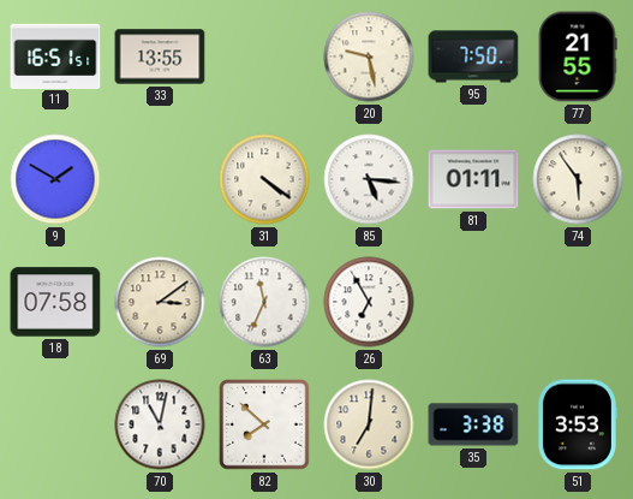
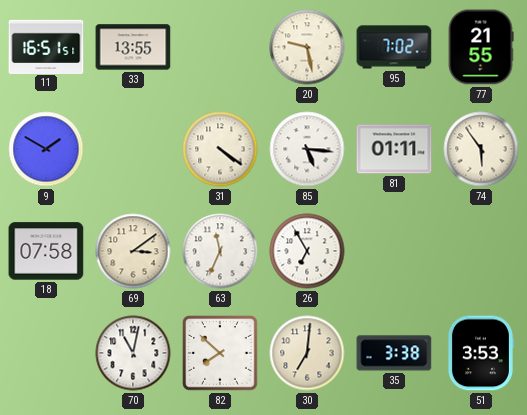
95: 7:50 -> 7:02 (394, 47)
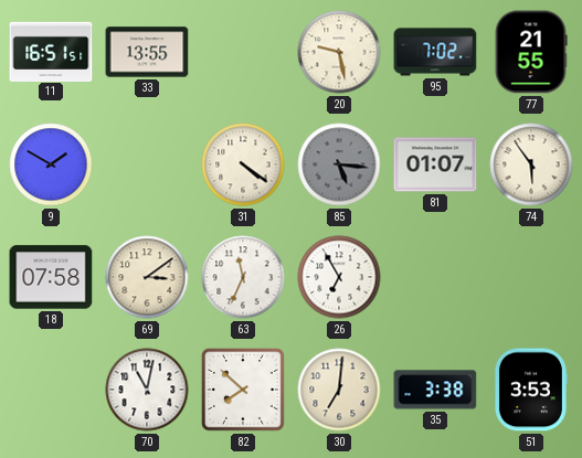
85 dial: white -> grey (339, 164)
81: 01:11 -> 01:07 (435, 164)
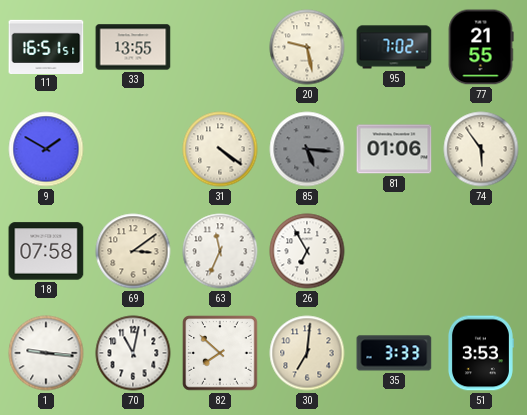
81: 01:07 -> 01:06 (394, 149)
1: none -> 9:16 (46, 353)
35: 3:38 -> 3:33 (394, 353)
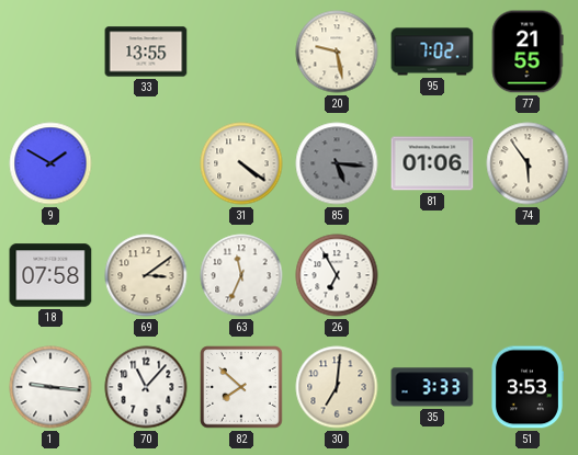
11: 16:51 -> none (46, 46)
70: 11:02 -> 11:07 (146, 387)
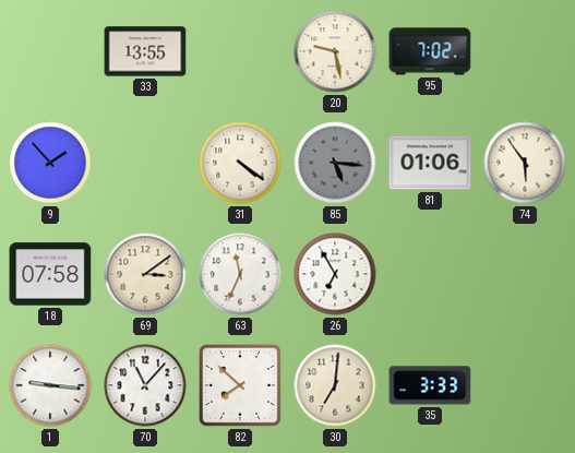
77: 21:55 -> none (528, 52)
9: 1:50 -> 1:53 (50, 163)
51: 3:53 -> none (526, 387)
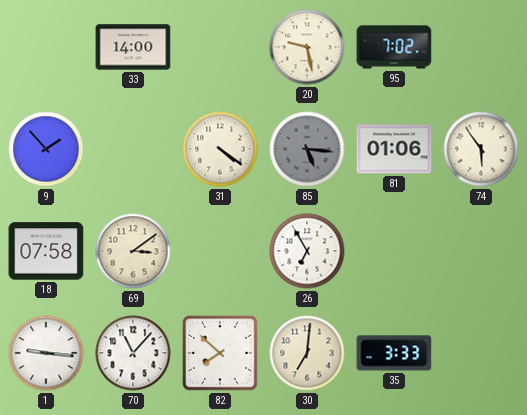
33: 13:55 -> 14:00 (133, 47)
63: 11:34 -> none (240, 274)
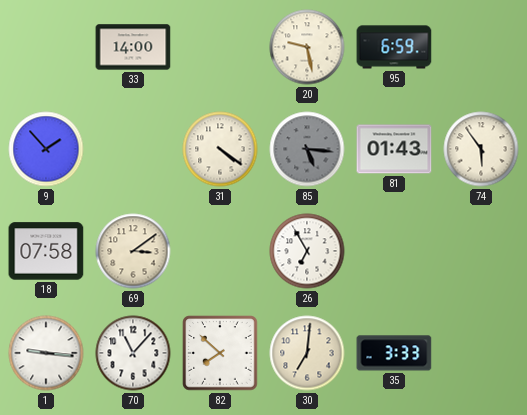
95: 7:02 -> 6:59 (394, 47)
81: 01:06 -> 01:43 (394, 149)
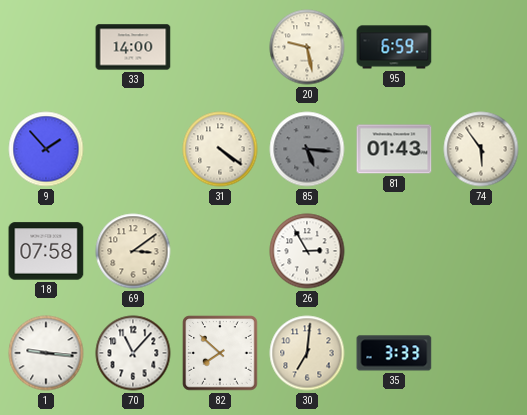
26: 6:55 -> 2:55 (307, 251)
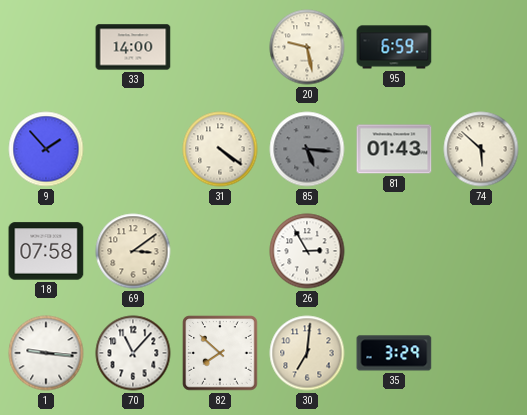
74: 5:54 -> 5:52 (481, 149)
35: 3:33 -> 3:29 (394, 353)
